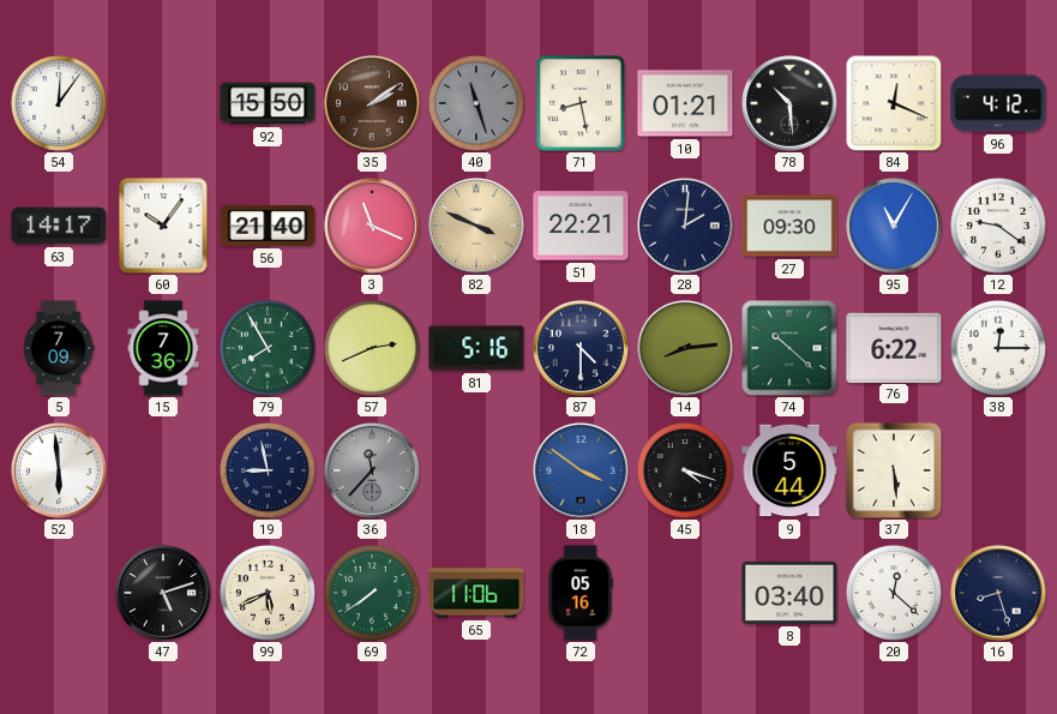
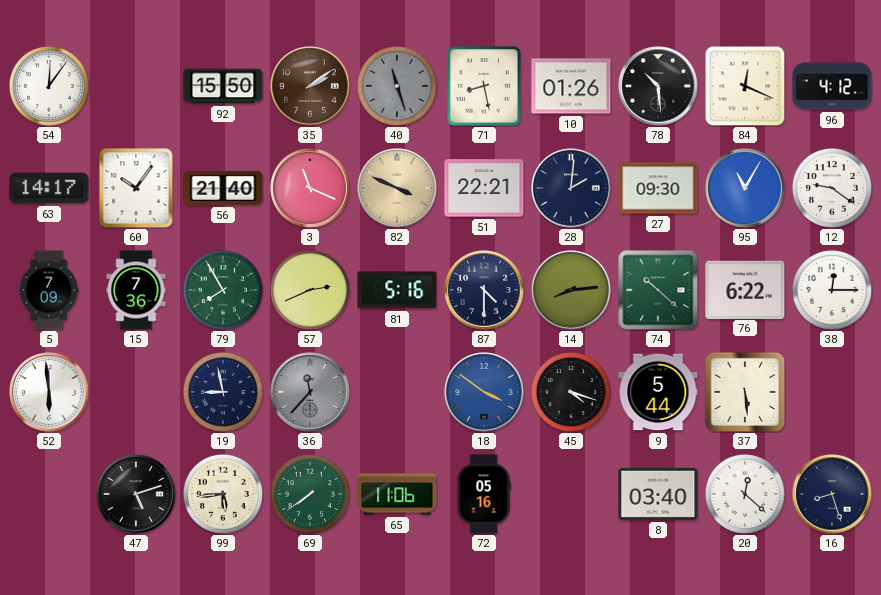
10: 01:21 -> 01:26 (571, 86)
99: 5:41 -> 5:44 (223, 494)
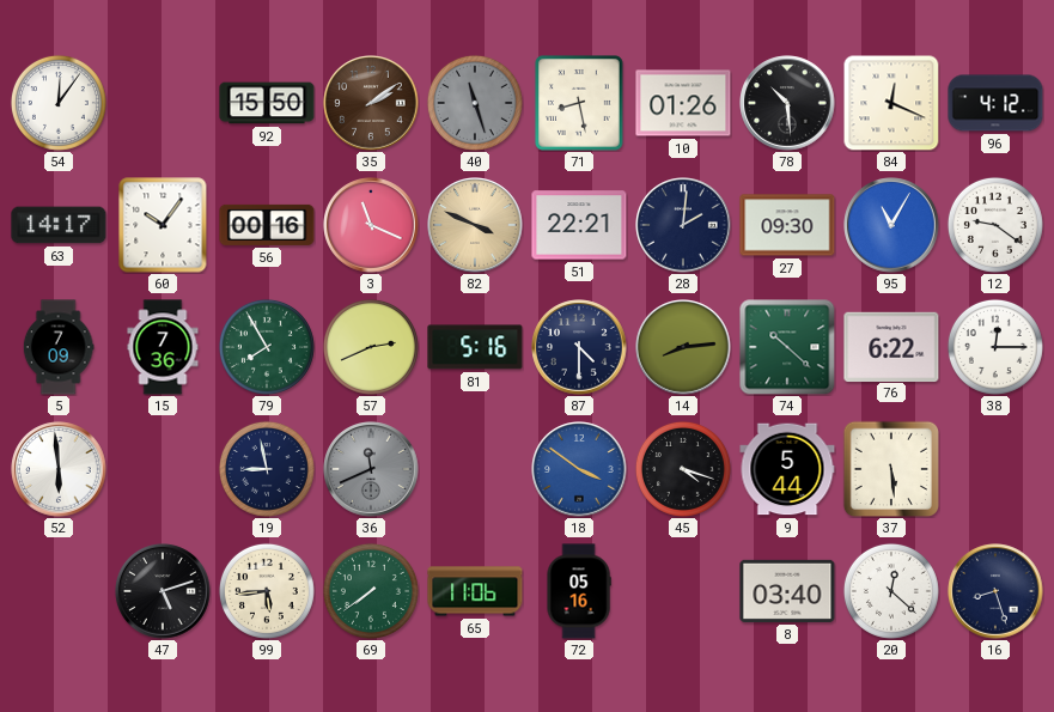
56: 21:40 -> 00:16 (267, 225)
36: 11:37 -> 11:41 (371, 469)
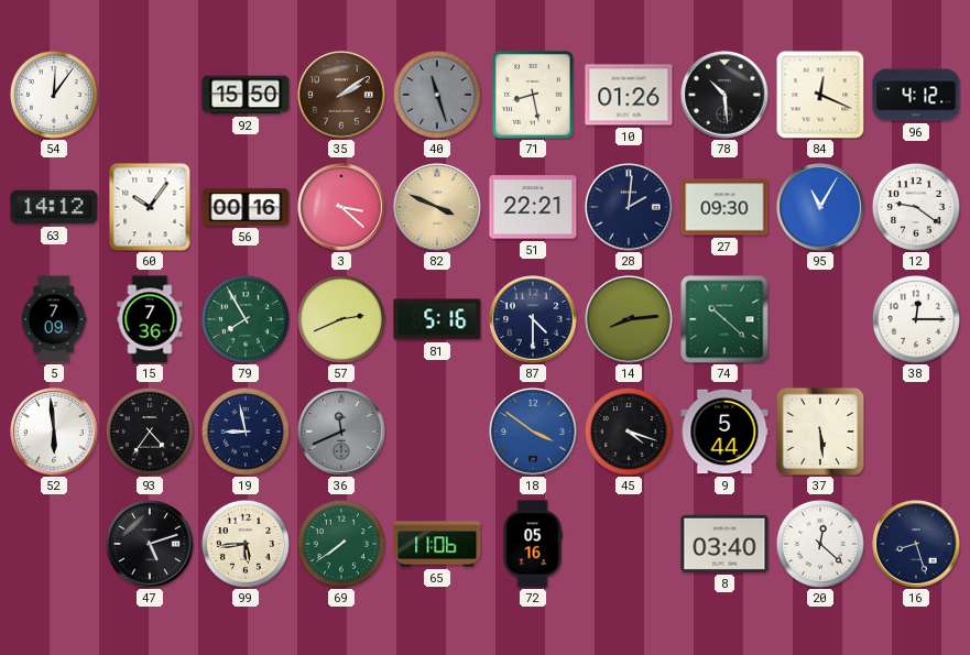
63: 14:17 -> 14:12 (54, 207)
3: 11:19 -> 3:22 (341, 207)
76: 6:22 -> none (891, 346)
93: none -> 4:36 (150, 432)
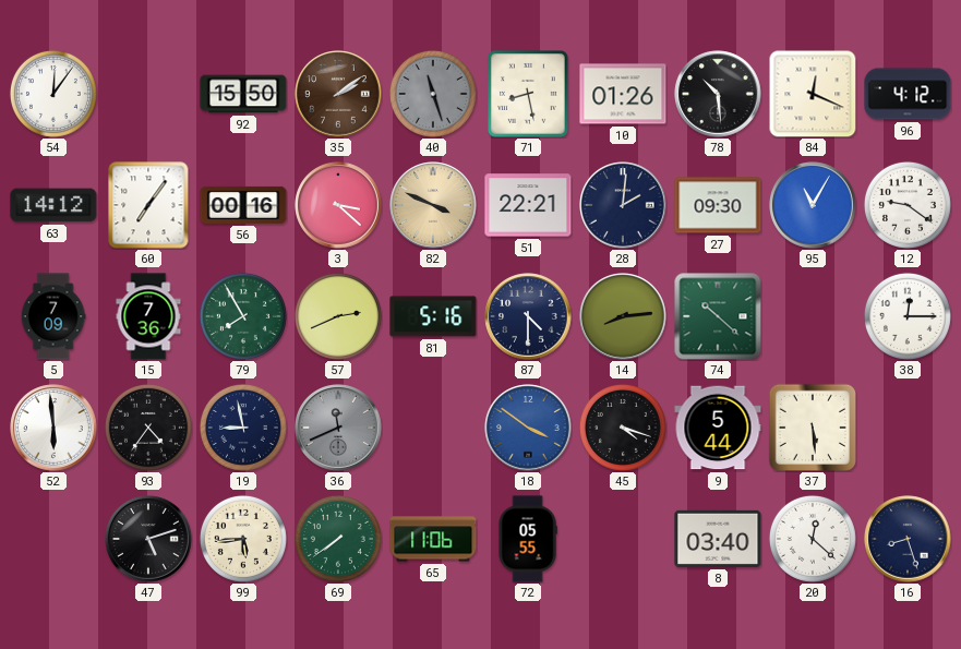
60: 10:06 -> 7:06 (148, 205)
72: 05:16 -> 05:55 (528, 539)
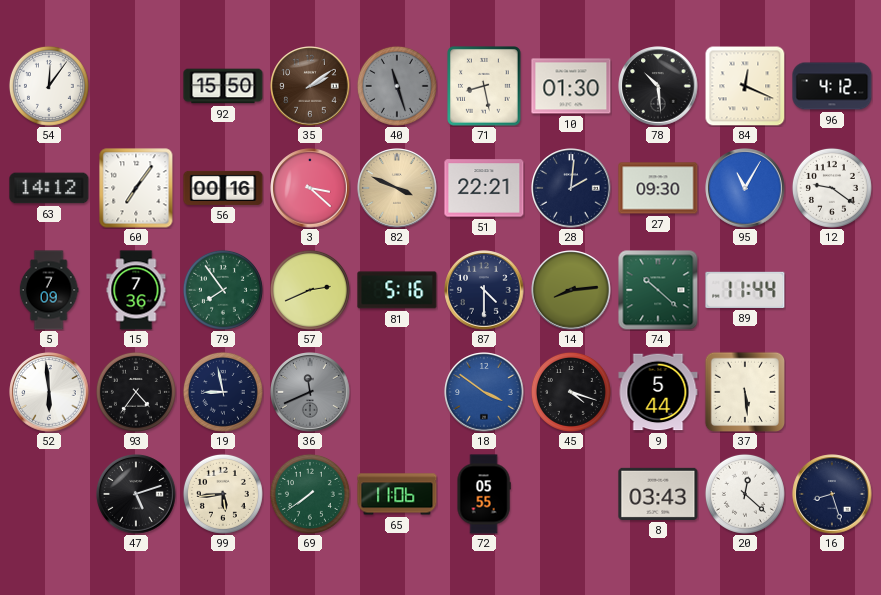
10: 01:26 -> 01:30 (571, 86)
79: 7:55 -> 7:54 (223, 290)
89: none -> 11:44 (745, 290)
38: 12:15 -> none (908, 316)
8: 03:40 -> 03:43 (658, 494)
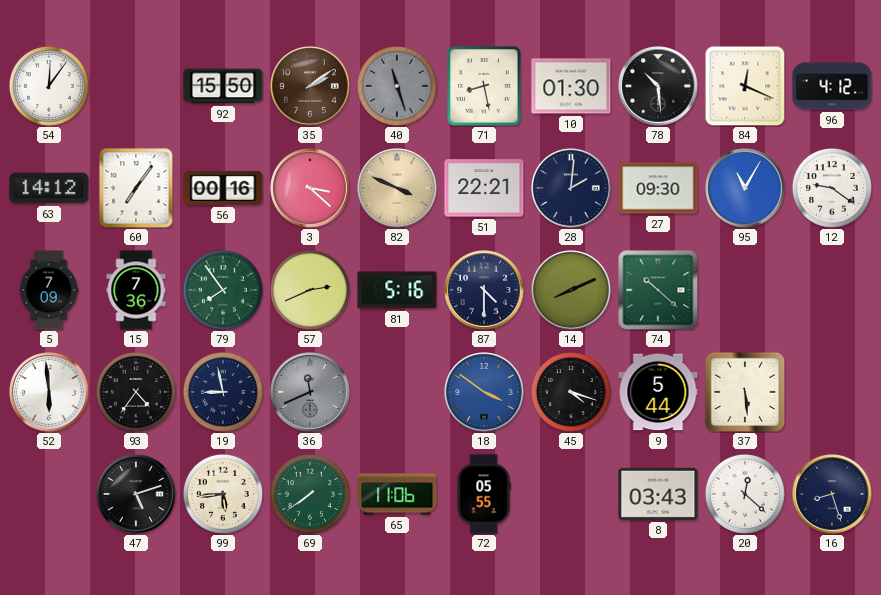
14: 8:14 -> 8:11 (571, 290)
89: 11:44 -> none (745, 290)
